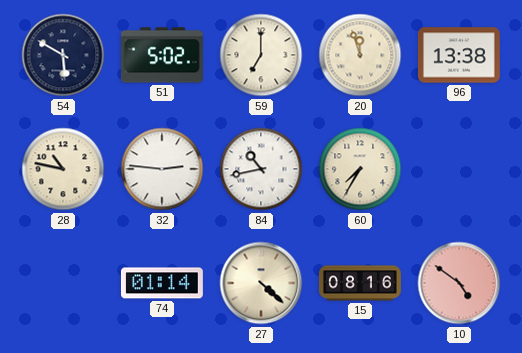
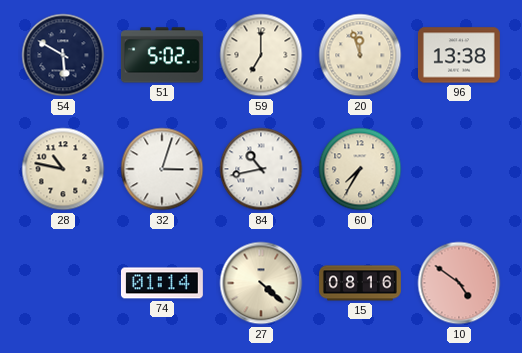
32: 2:46 -> 3:03 (162, 169)
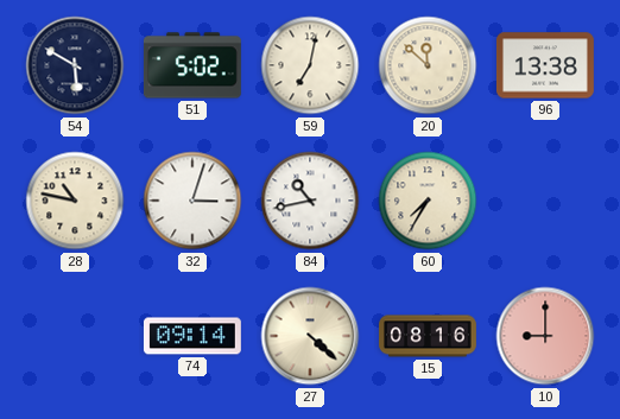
59: 7:00 -> 7:02 (310, 65)
20: 11:57 -> 11:52 (428, 65)
74: 01:14 -> 09:14 (192, 336)
10: 4:51 -> 9:00 (545, 336)
